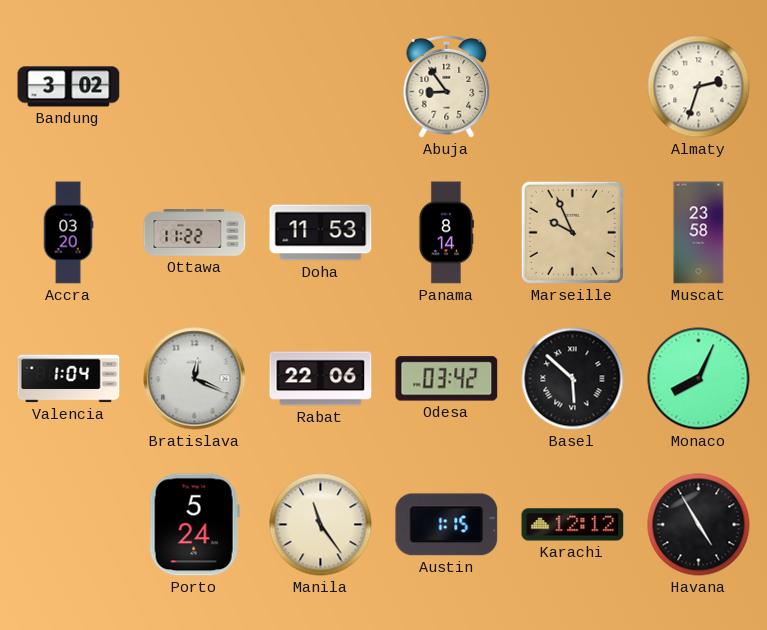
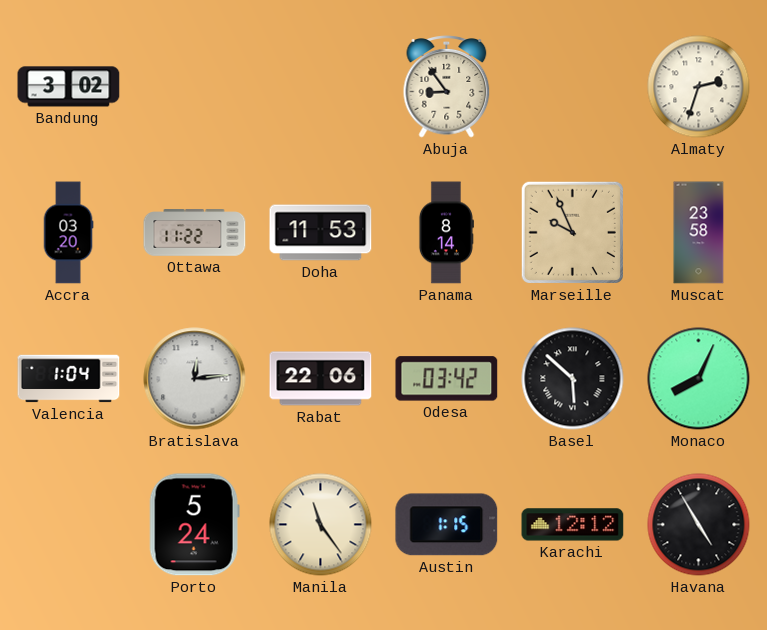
Bratislava: 12:19 -> 12:14 (195, 379)
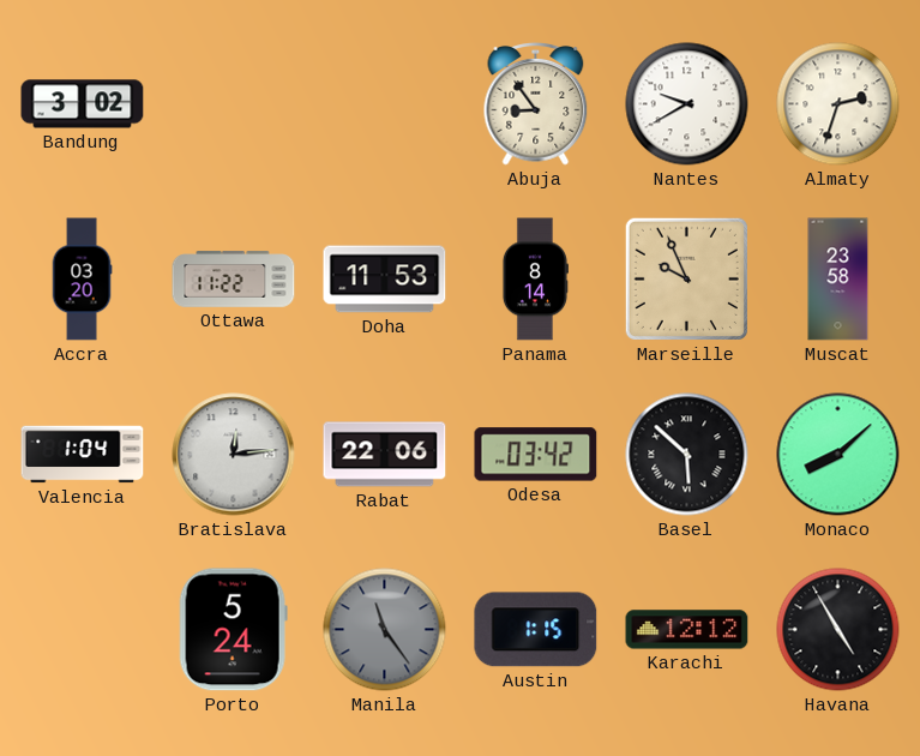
Nantes: none -> 9:40 (687, 104)
Monaco: 8:04 -> 8:08 (838, 455)
Manila dial: cream -> grey (385, 630)
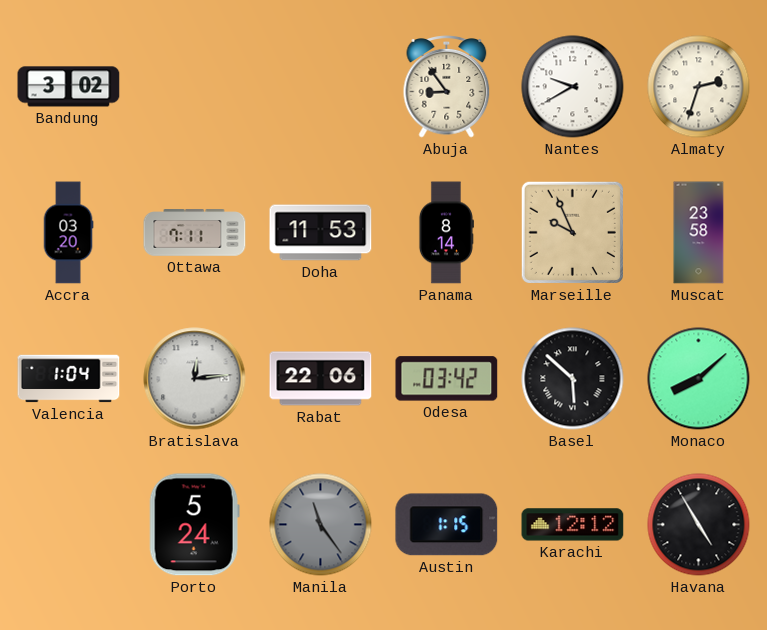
Ottawa: 11:22 -> 7:11 (195, 233)
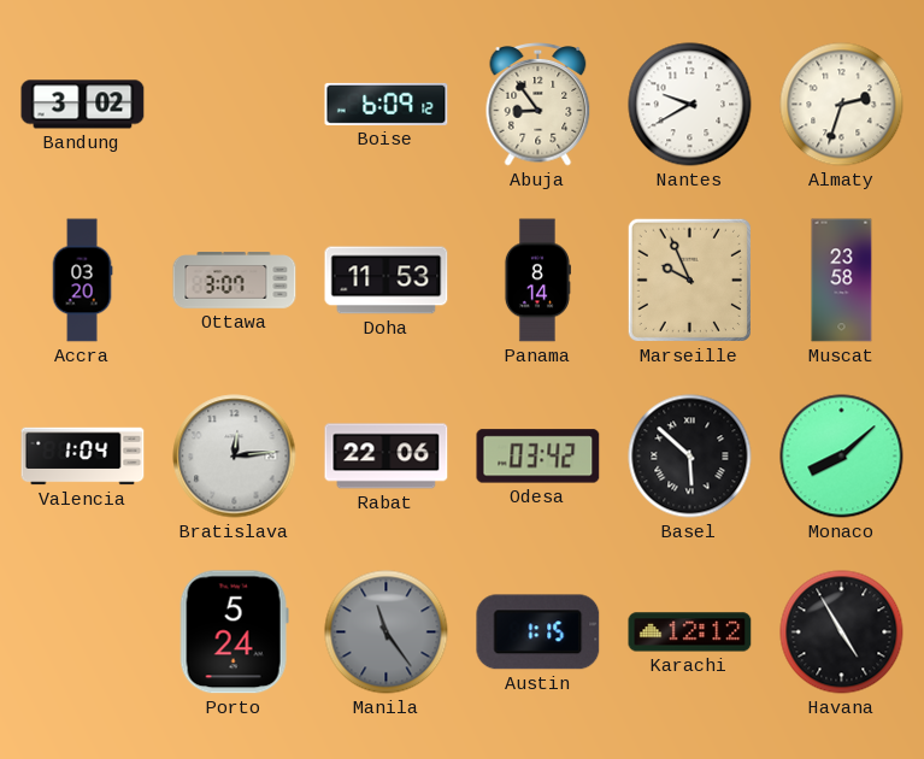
Boise: none -> 6:09 (387, 104)
Ottawa: 7:11 -> 3:07 (235, 281)
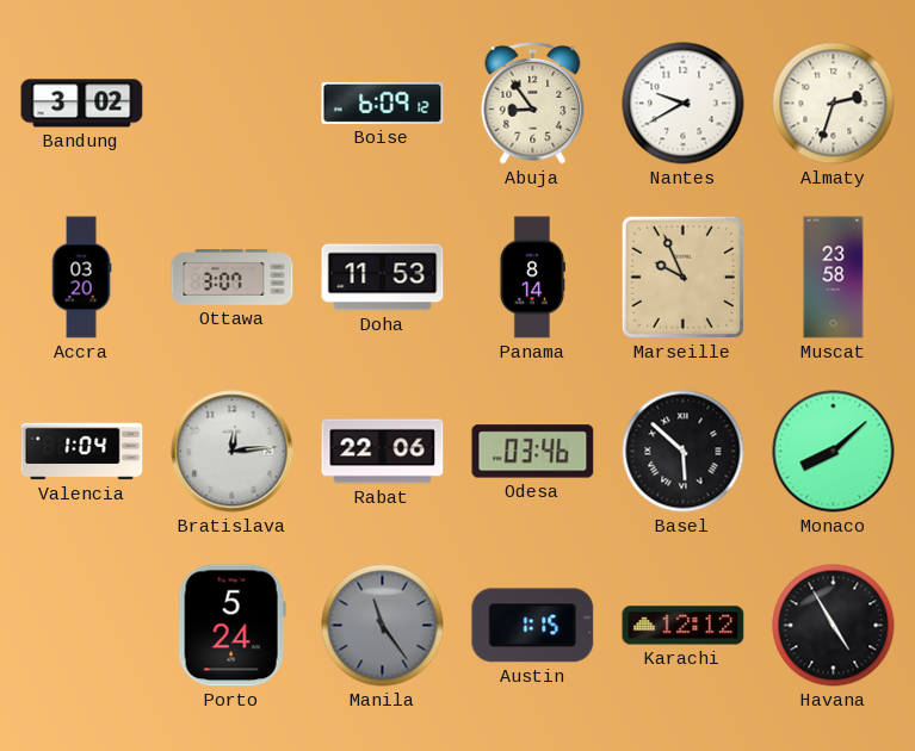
Odesa: 03:42 -> 03:46 (533, 452)
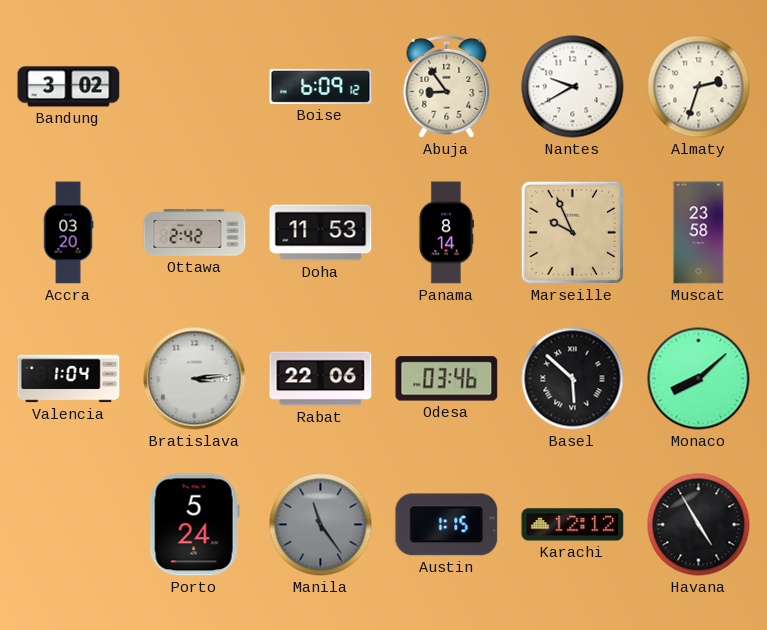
Ottawa: 3:07 -> 2:42 (195, 233)
Bratislava: 12:14 -> 3:14 (195, 379)
